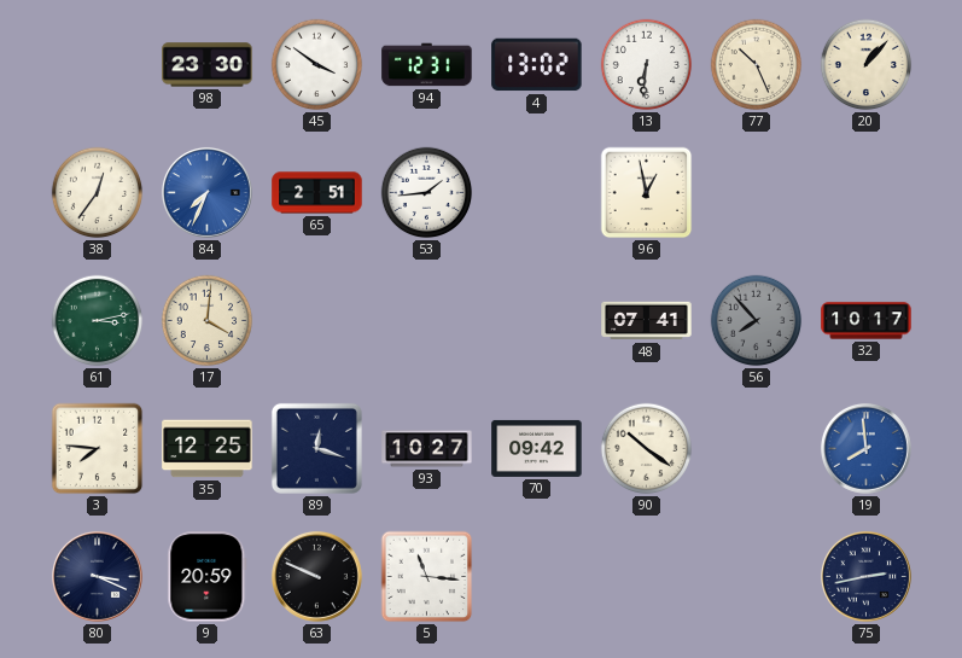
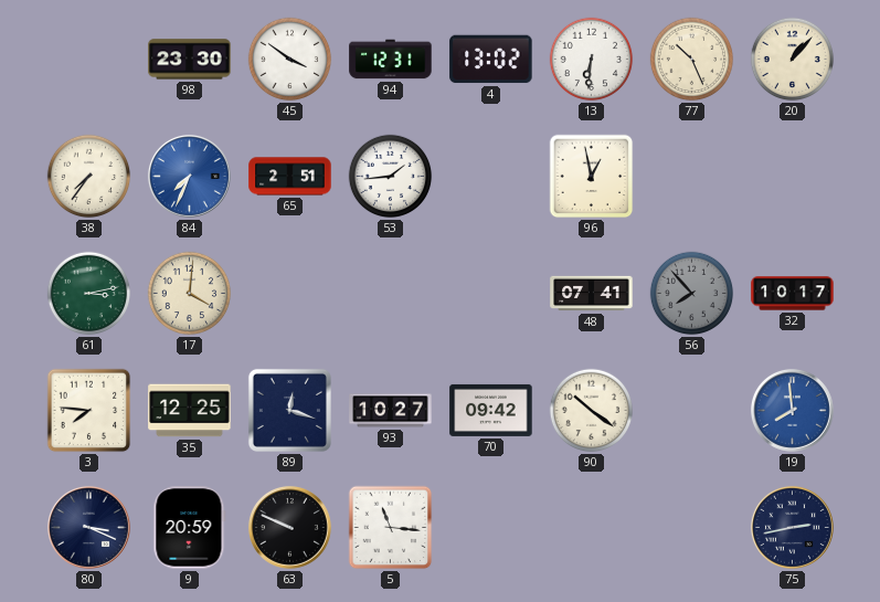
38: 12:36 -> 7:36 (89, 177)
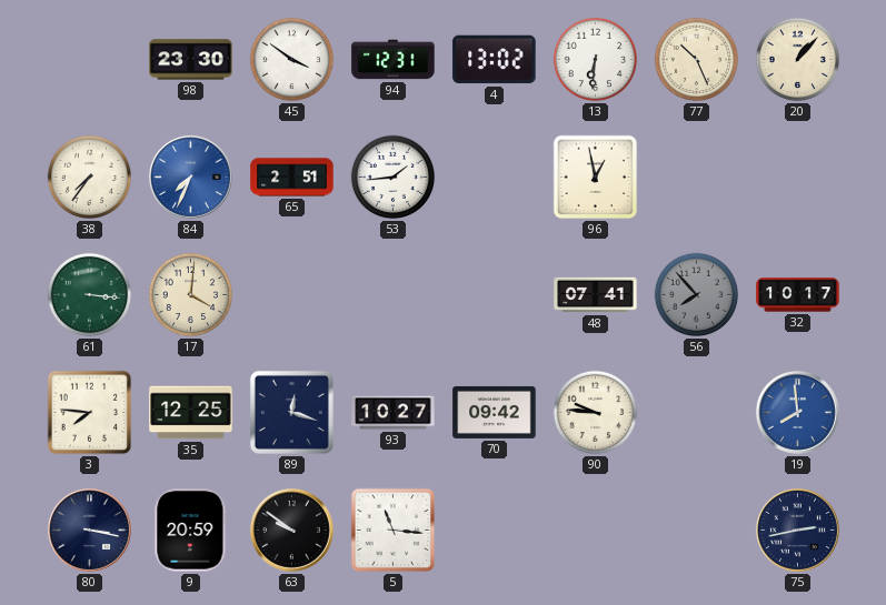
61: 3:13 -> 3:16 (90, 295)
90: 10:21 -> 9:46 (596, 413)
80: 3:19 -> 3:17 (89, 530)
63: 9:49 -> 9:51 (291, 530)
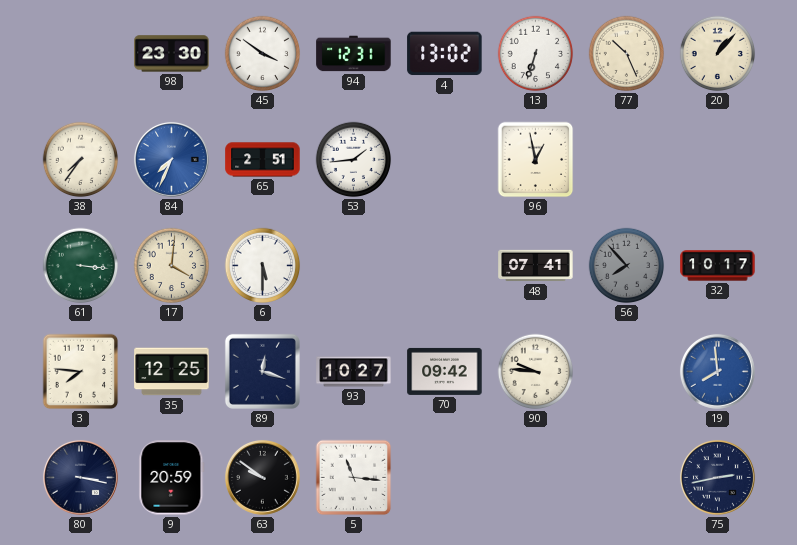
13: 6:31 -> 6:33 (536, 54)
6: none -> 5:30 (263, 266)
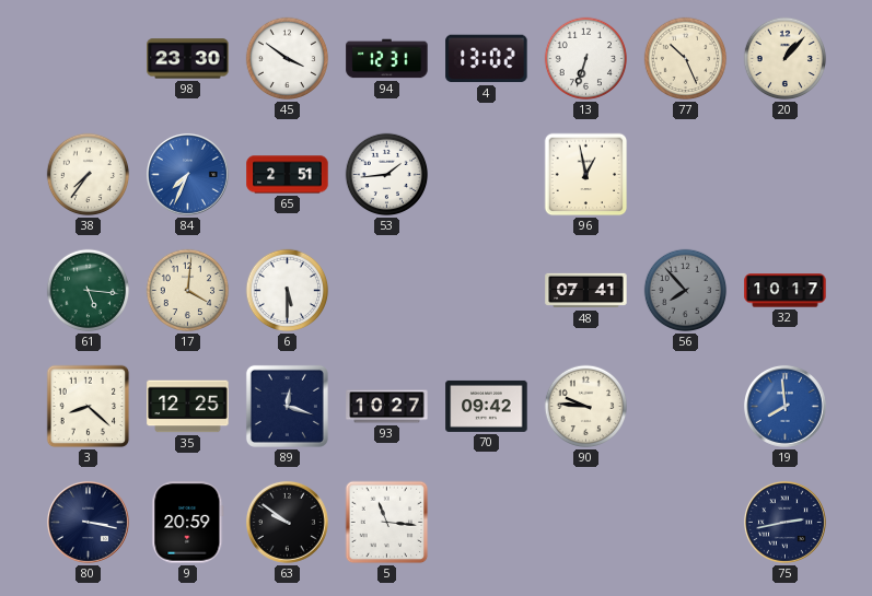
61: 3:16 -> 5:16 (89, 291)
3: 7:46 -> 8:22 (89, 407)
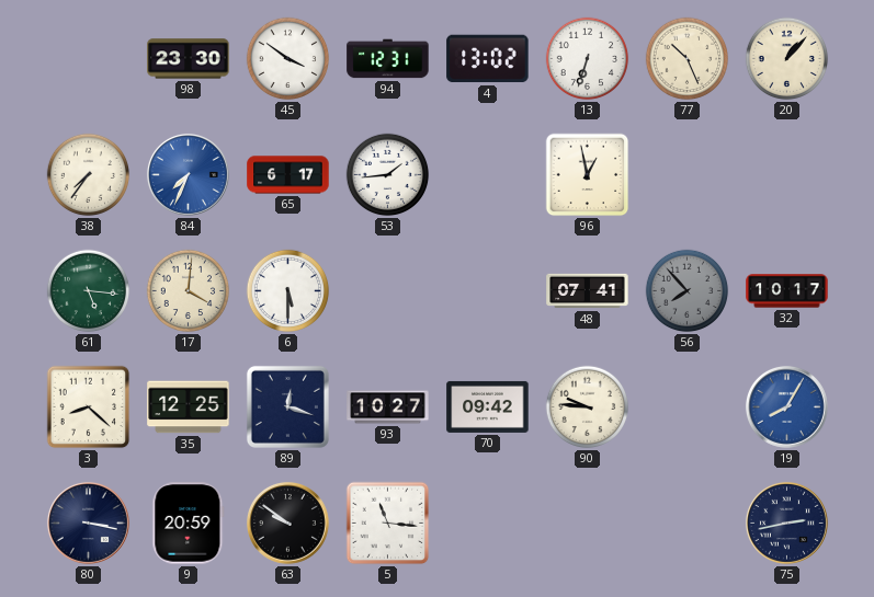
65: 2:51 -> 6:17 (288, 175)
19: 7:59 -> 8:05 (786, 406)
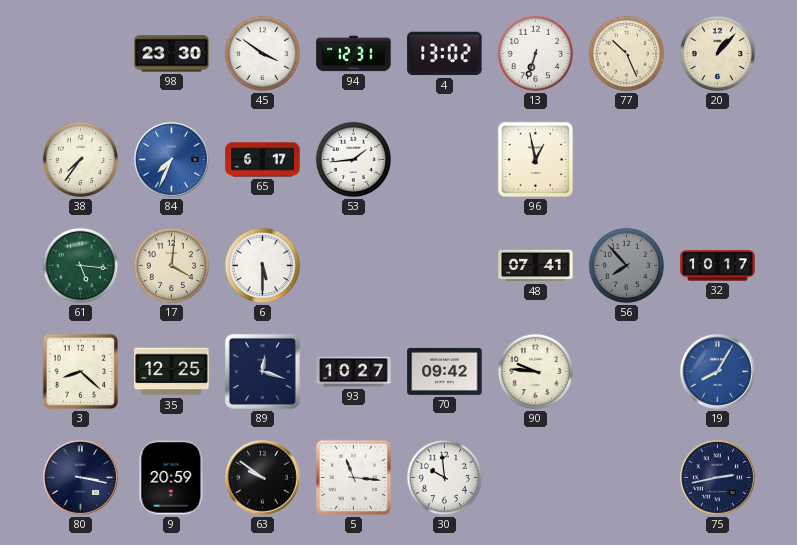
30: none -> 9:59 (445, 478)
